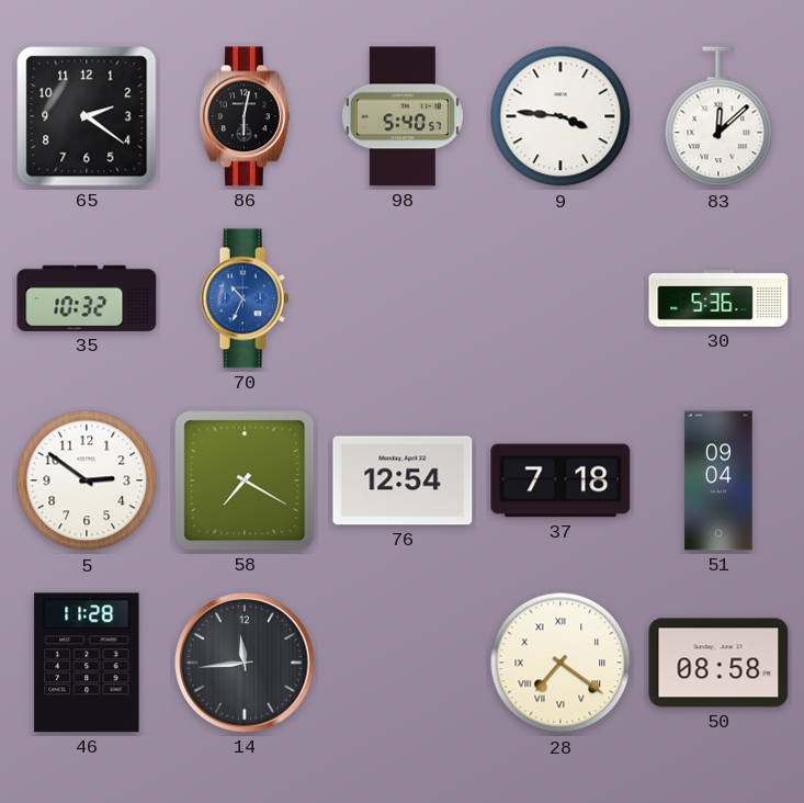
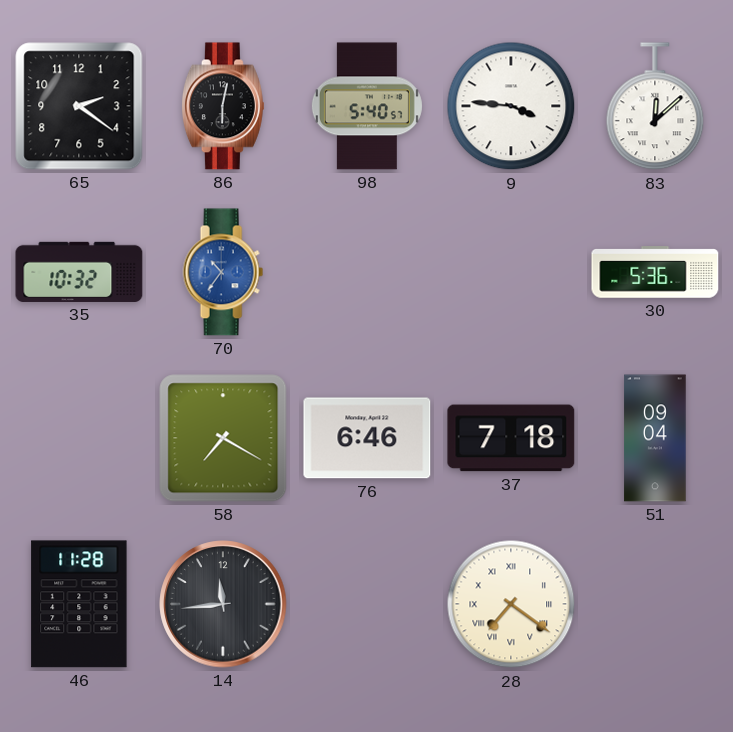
70: 10:34 -> 10:36 (223, 272)
5: 2:51 -> none (87, 480)
76: 12:54 -> 6:46 (367, 438)
50: 08:58 -> none (718, 663)
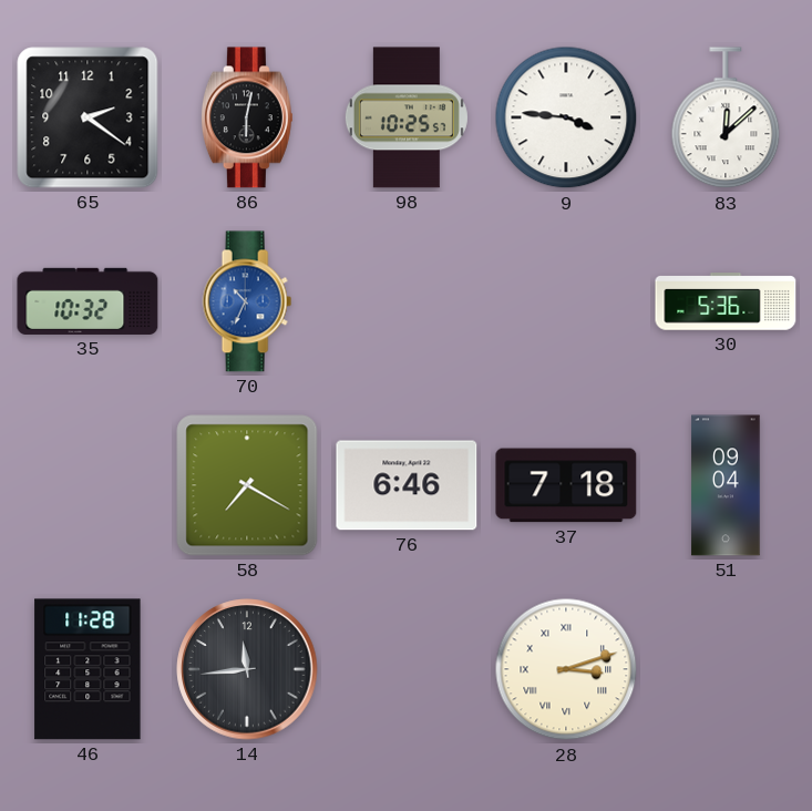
98: 5:40 -> 10:25 (407, 117)
70: 10:36 -> 10:34 (247, 301)
28: 7:21 -> 3:12 (566, 669)
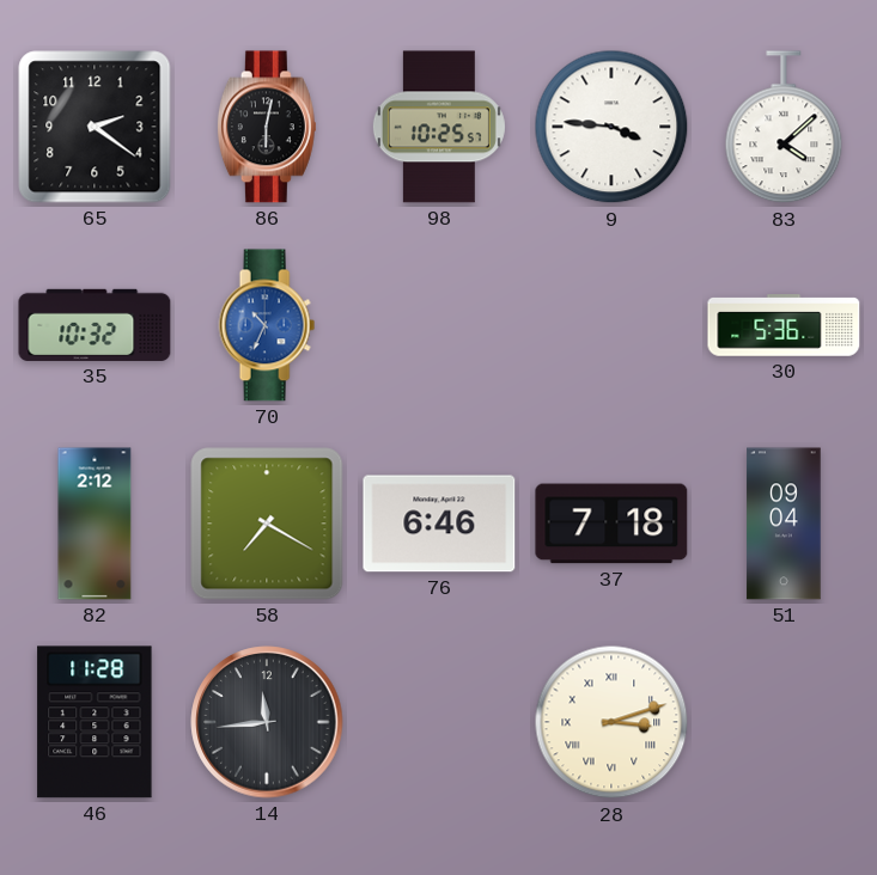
83: 12:08 -> 4:08 (784, 128)
82: none -> 2:12 (95, 524)
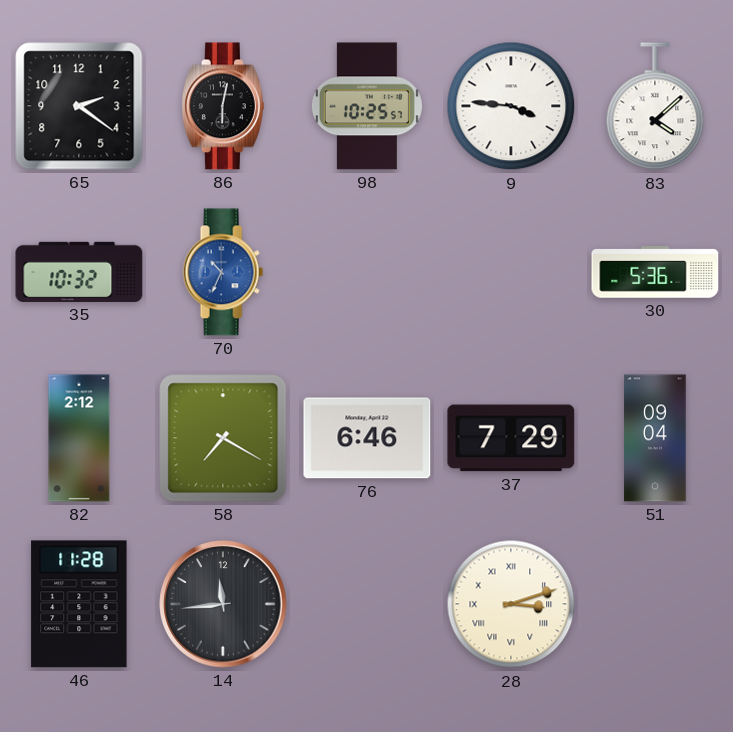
37: 7:18 -> 7:29 (511, 438)
